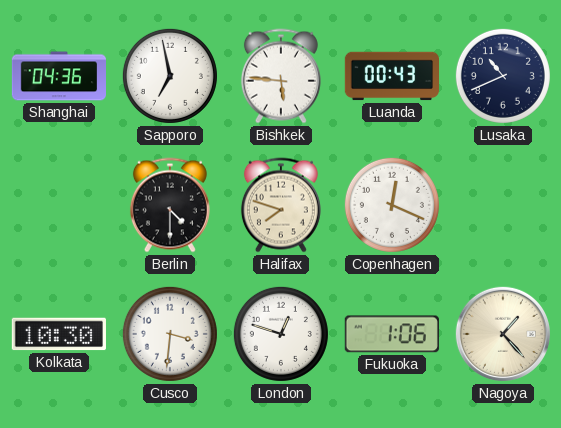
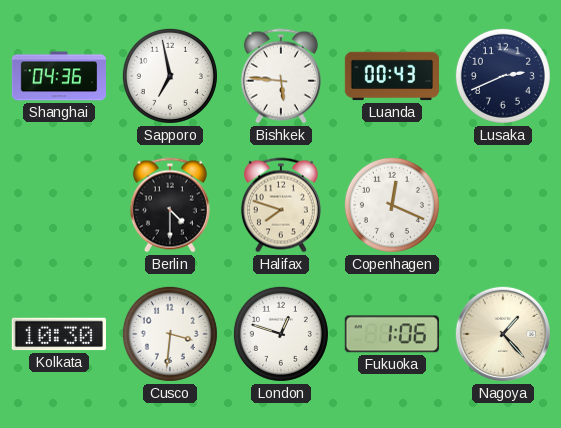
Lusaka: 10:41 -> 2:41 (503, 76)
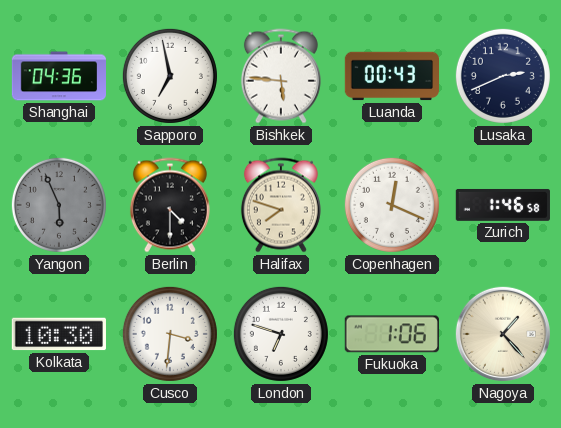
Yangon: none -> 5:56 (59, 205)
Zurich: none -> 1:46 (503, 205)
London: 12:48 -> 6:48 (281, 334)
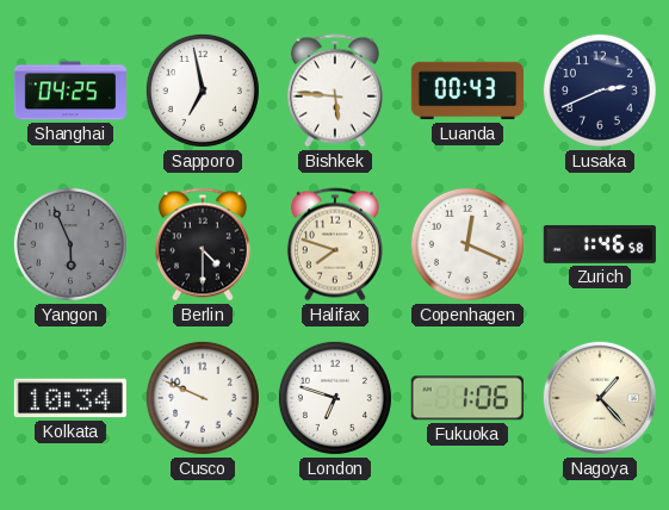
Shanghai: 04:36 -> 04:25 (69, 91)
Kolkata: 10:30 -> 10:34 (70, 398)
Cusco: 3:31 -> 9:49 (203, 398)
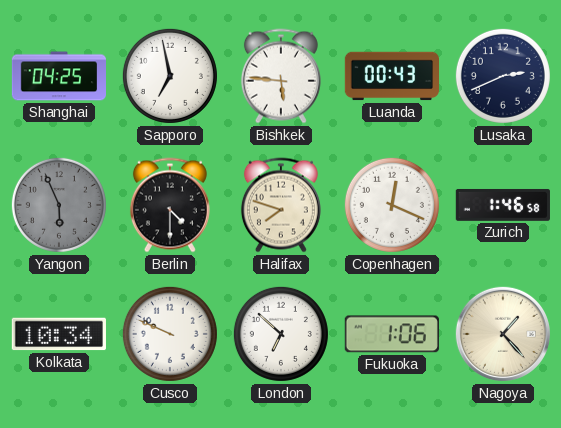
London: 6:48 -> 6:52 (281, 334)
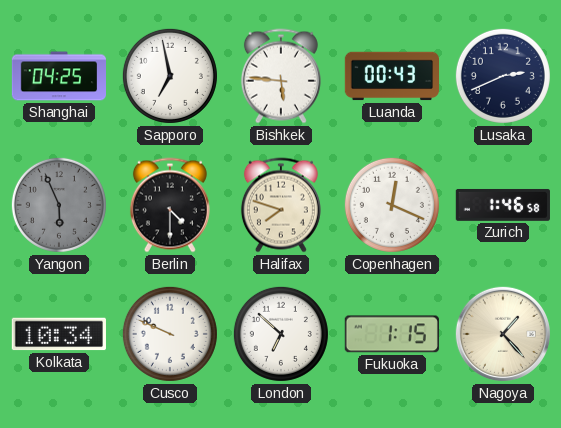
Fukuoka: 1:06 -> 1:15 (392, 334)
